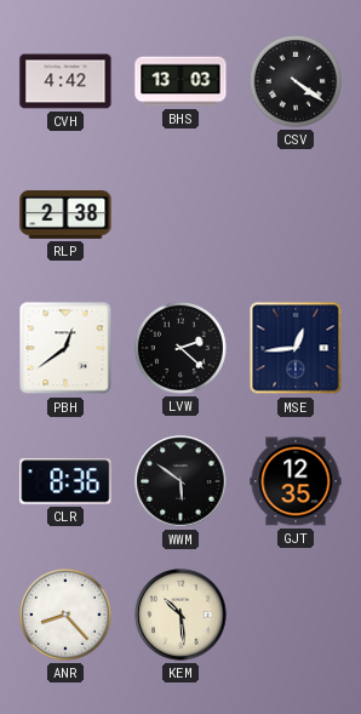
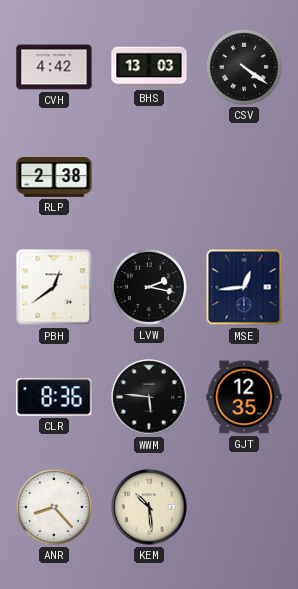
LVW: 2:22 -> 2:17 (149, 287)
WWM: 5:51 -> 5:46 (149, 397)
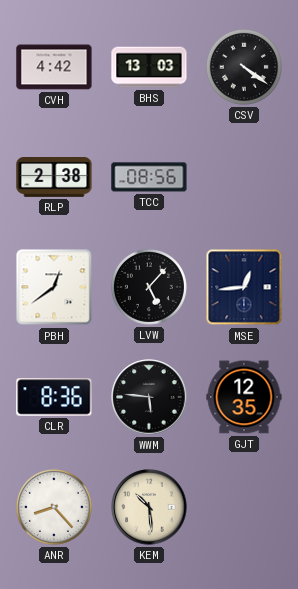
TCC: none -> 08:56 (149, 177)
LVW: 2:17 -> 5:07 (149, 287)
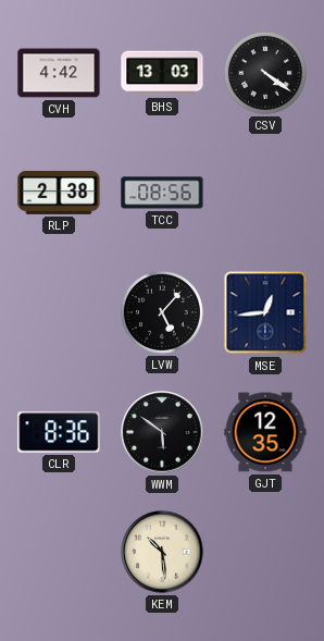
PBH: 12:39 -> none (54, 287)
WWM: 5:46 -> 5:51 (162, 432)
ANR: 8:23 -> none (54, 507)
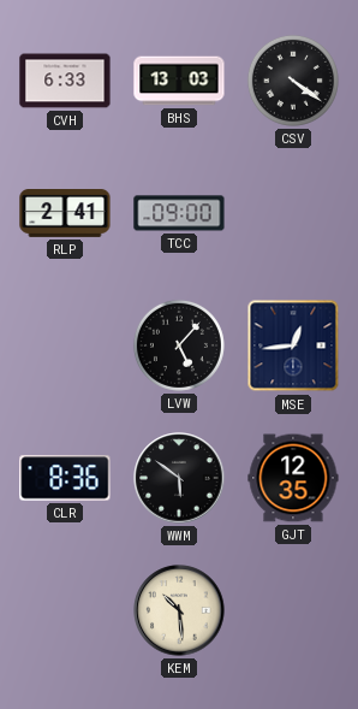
CVH: 4:42 -> 6:33 (65, 81)
RLP: 2:38 -> 2:41 (65, 214)
TCC: 08:56 -> 09:00 (179, 213)
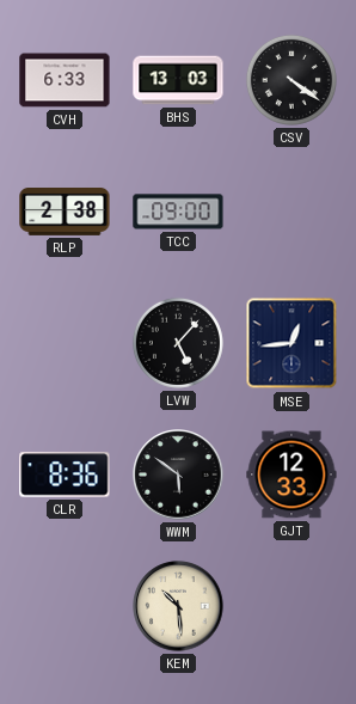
RLP: 2:41 -> 2:38 (65, 213)
GJT: 12:35 -> 12:33 (291, 475)
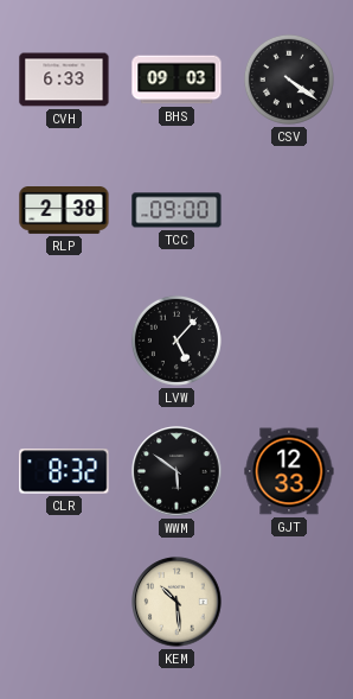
BHS: 13:03 -> 09:03 (176, 80)
MSE: 12:44 -> none (291, 343)
CLR: 8:36 -> 8:32 (64, 471)
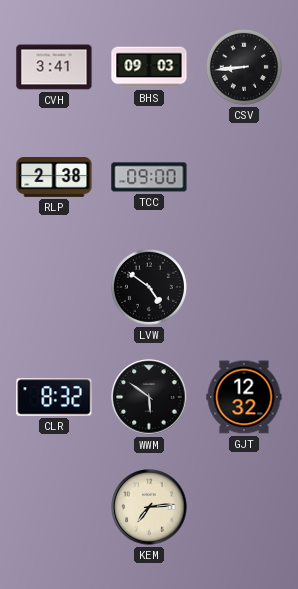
CVH: 6:33 -> 3:41 (54, 67)
CSV: 4:21 -> 8:44 (244, 67)
LVW: 5:07 -> 4:51 (149, 287)
GJT: 12:33 -> 12:32 (244, 397)
KEM: 10:29 -> 7:14 (149, 507)
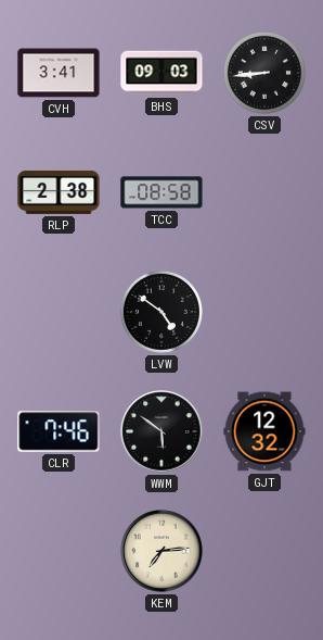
TCC: 09:00 -> 08:58 (161, 192)
CLR: 8:32 -> 7:46 (59, 431)
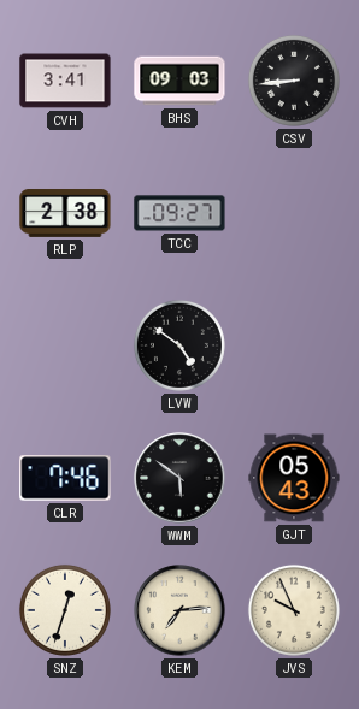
TCC: 08:58 -> 09:27 (179, 213)
GJT: 12:32 -> 05:43 (294, 478)
SNZ: none -> 12:33 (65, 610)
JVS: none -> 9:56 (294, 610)
